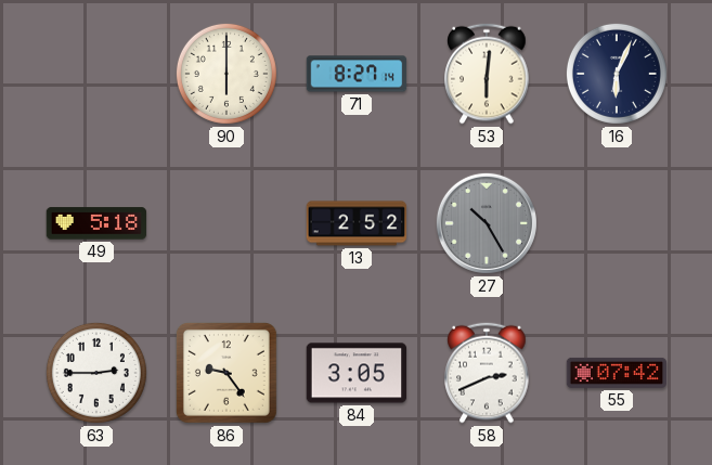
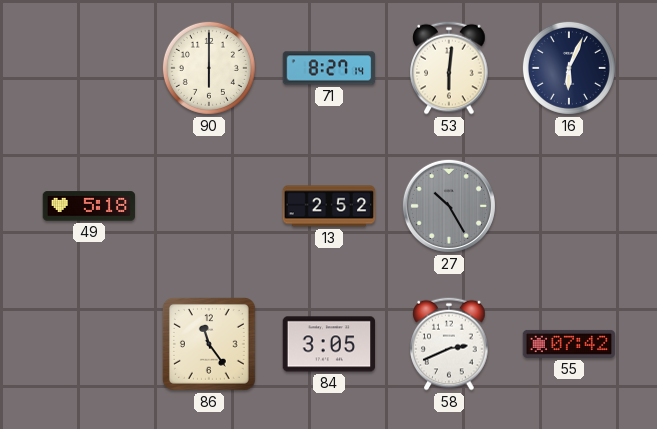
63: 2:45 -> none (96, 373)
86: 9:24 -> 11:24 (209, 344)
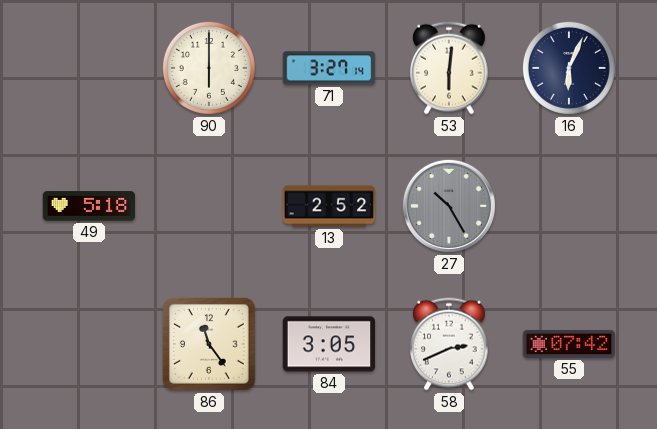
71: 8:27 -> 3:27 (329, 68)
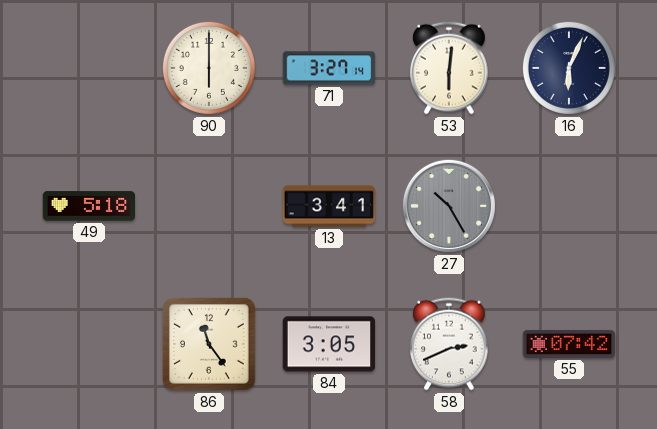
13: 2:52 -> 3:41 (329, 206)
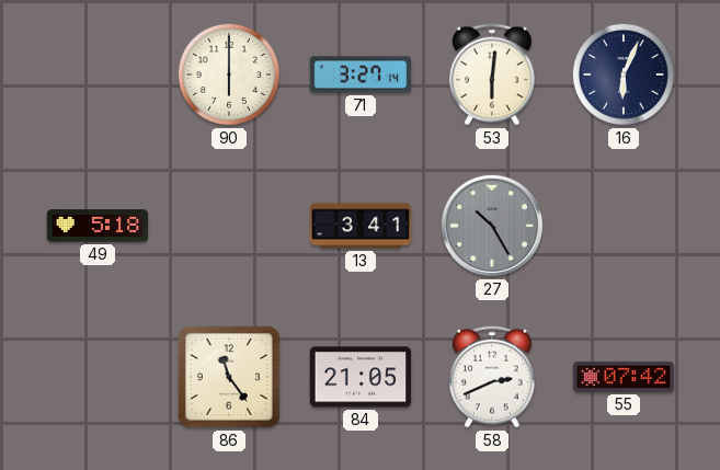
84: 3:05 -> 21:05 (361, 377)
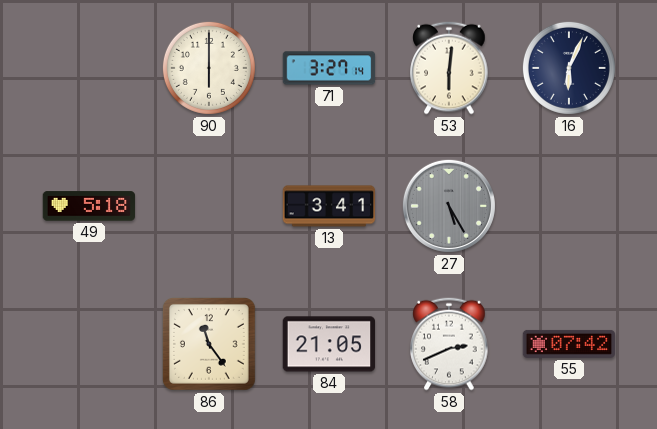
27: 10:25 -> 5:25 (449, 206)
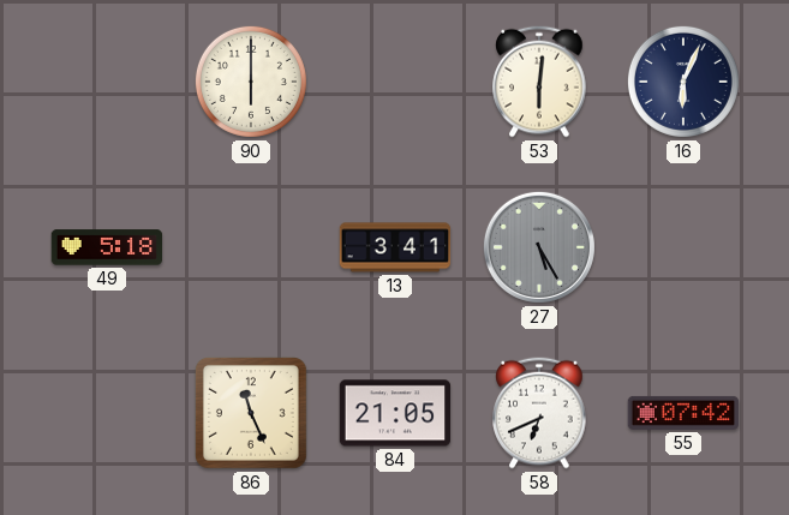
71: 3:27 -> none (329, 68)
86: 11:24 -> 11:26 (251, 413)
58: 2:41 -> 6:41 (539, 413)
